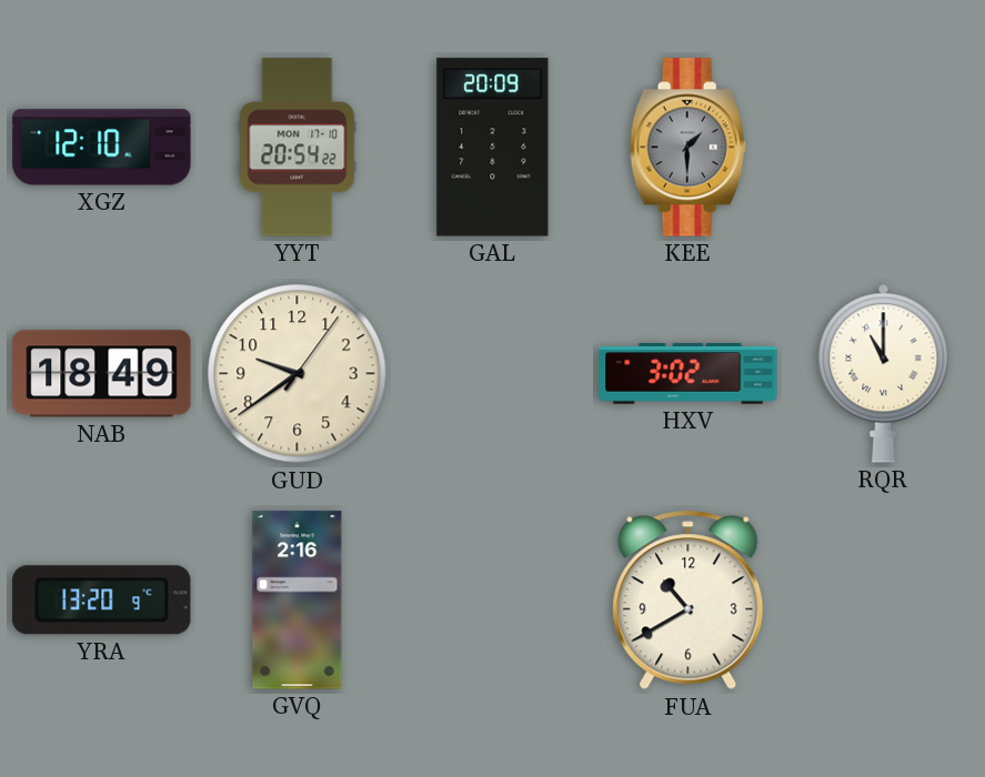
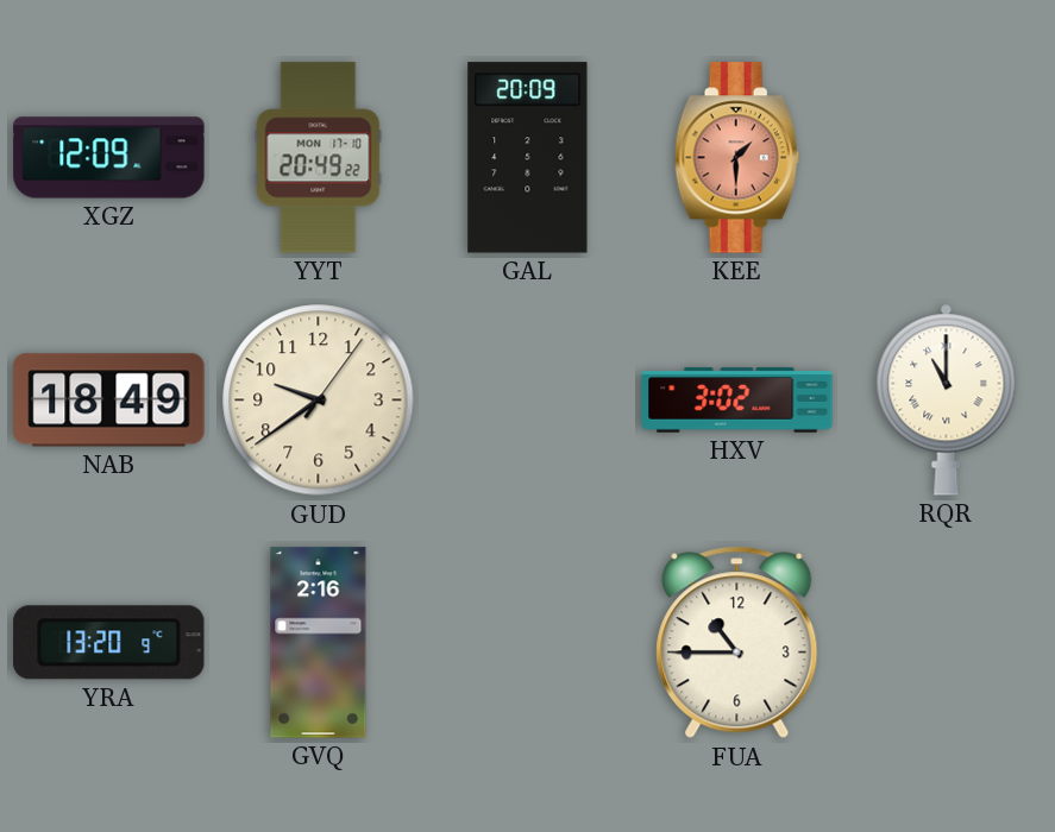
XGZ: 12:10 -> 12:09 (109, 158)
YYT: 20:54 -> 20:49 (319, 158)
KEE dial: grey -> salmon (736, 158)
FUA: 10:40 -> 10:45 (737, 643)
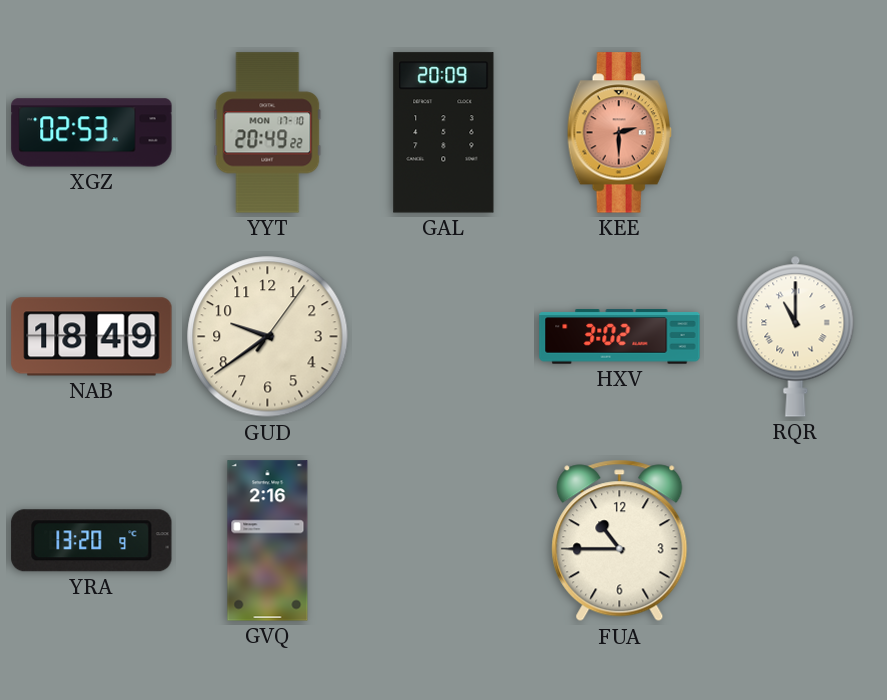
XGZ: 12:09 -> 02:53 (92, 133)
KEE: 1:30 -> 2:30 (619, 133)
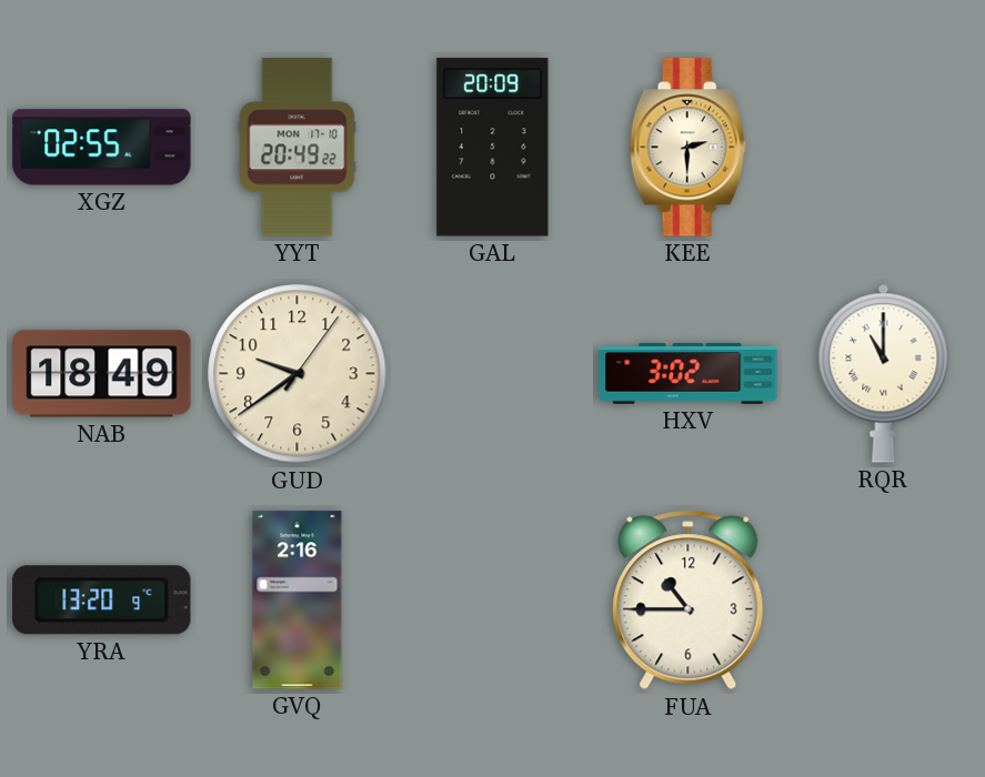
XGZ: 02:53 -> 02:55 (102, 148)
KEE dial: salmon -> cream (687, 148)
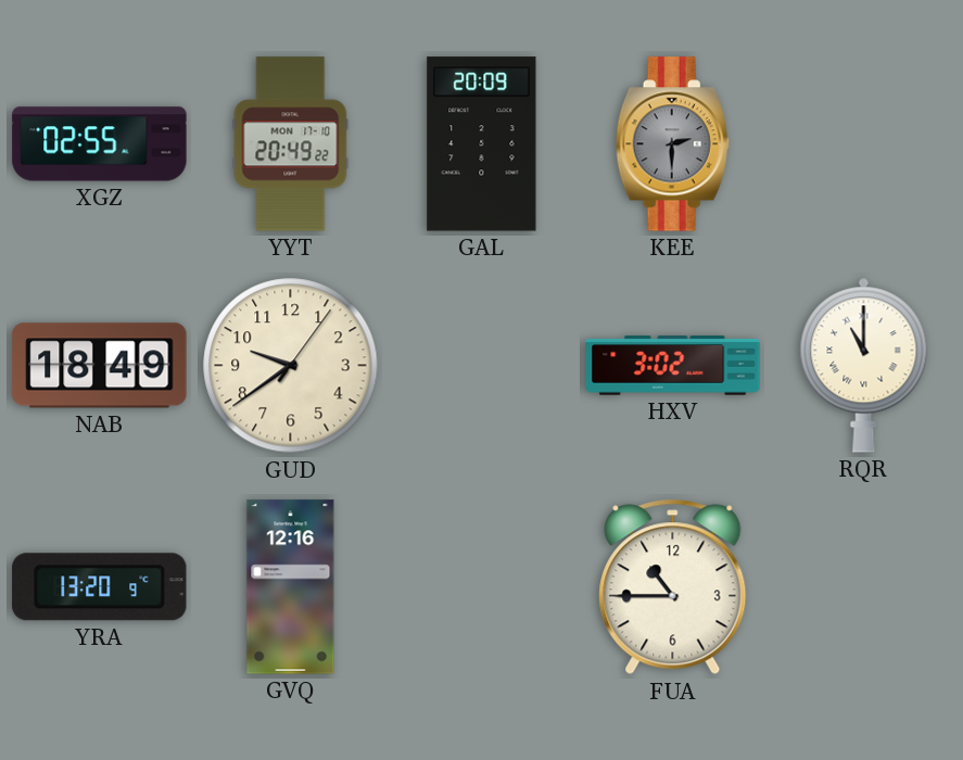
KEE dial: cream -> grey (672, 144)
GVQ: 2:16 -> 12:16 (291, 587)
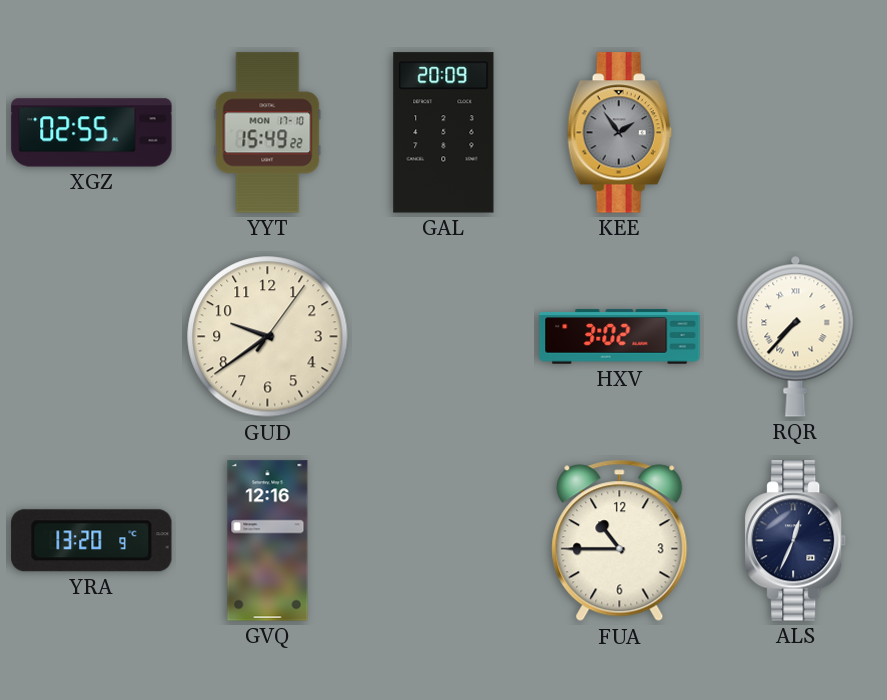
YYT: 20:49 -> 15:49 (268, 133)
KEE: 2:30 -> 1:54 (619, 133)
NAB: 18:49 -> none (100, 366)
RQR: 11:00 -> 7:37 (796, 336)
ALS: none -> 12:34 (796, 541)
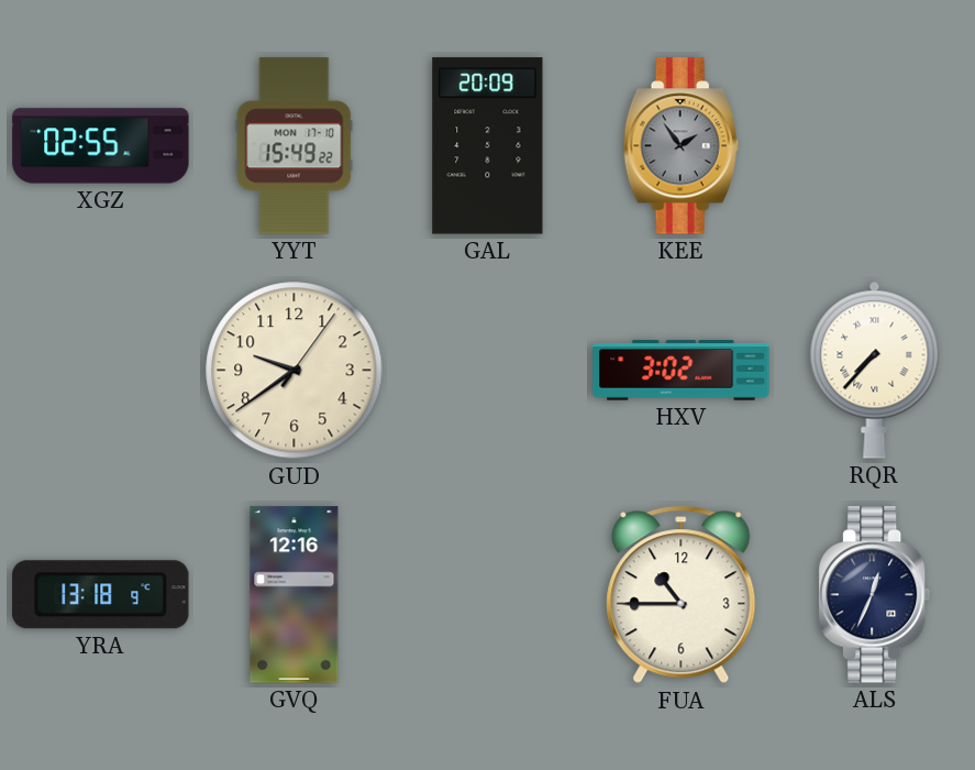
YRA: 13:20 -> 13:18 (101, 595)
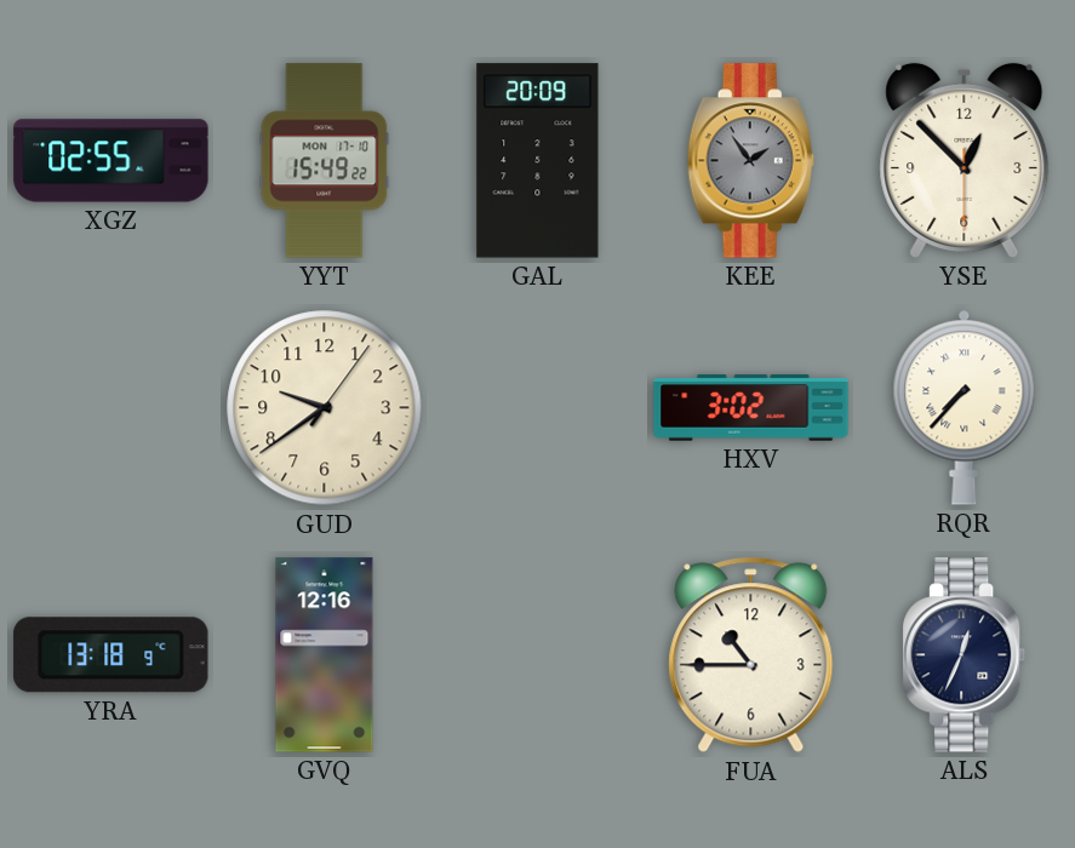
YSE: none -> 12:52 (965, 160)
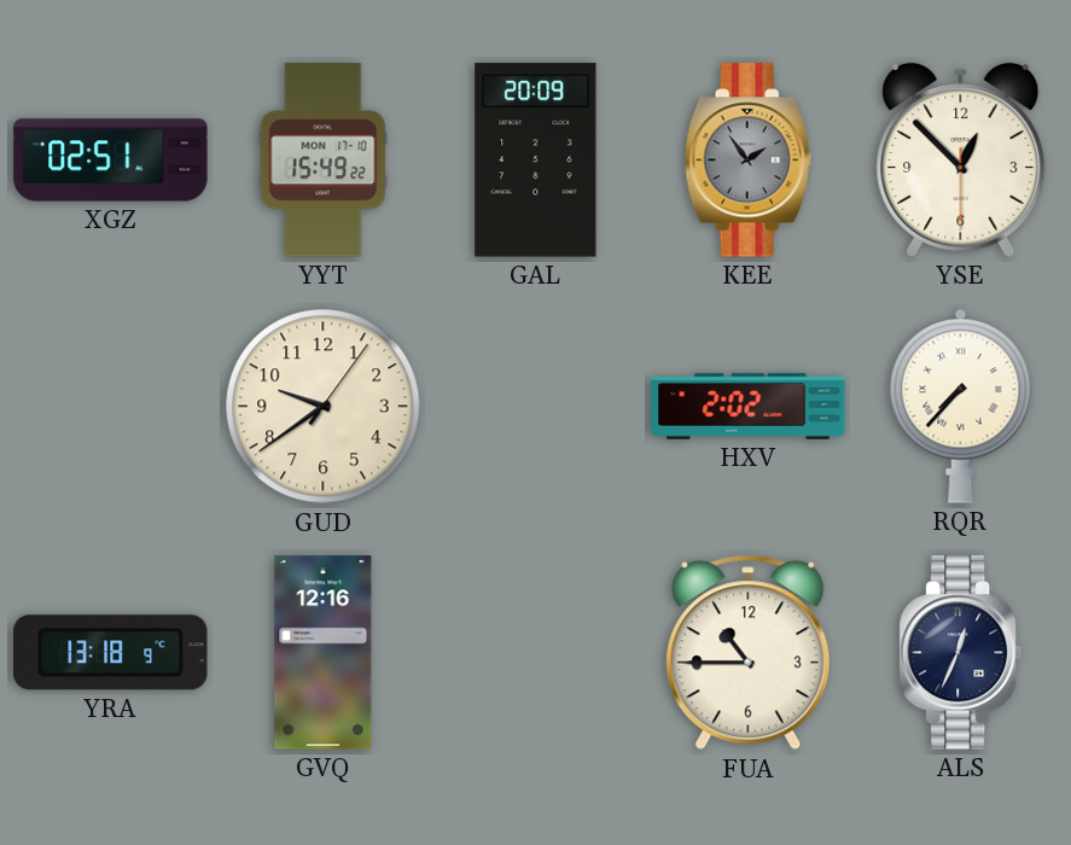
XGZ: 02:55 -> 02:51 (111, 161)
HXV: 3:02 -> 2:02 (749, 407)
